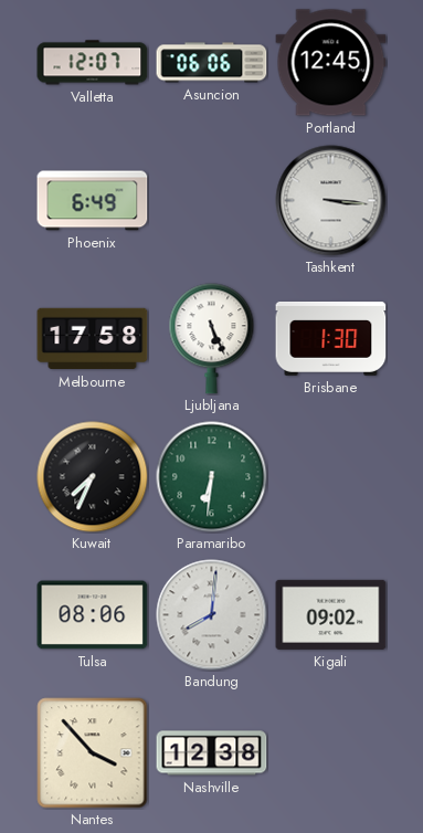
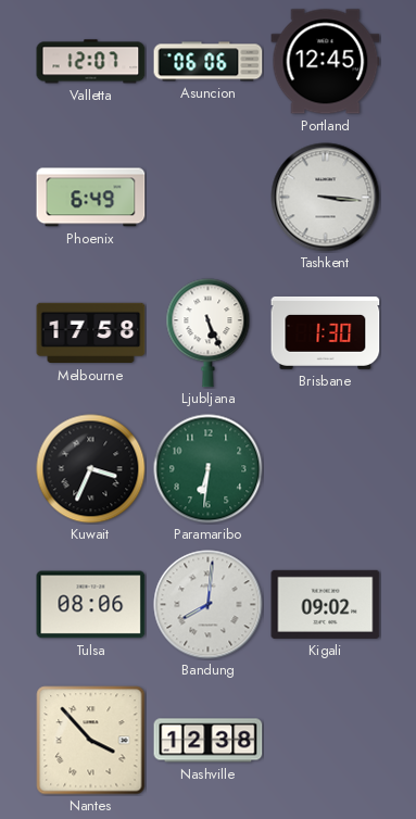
Kuwait: 7:34 -> 3:34 (91, 469)
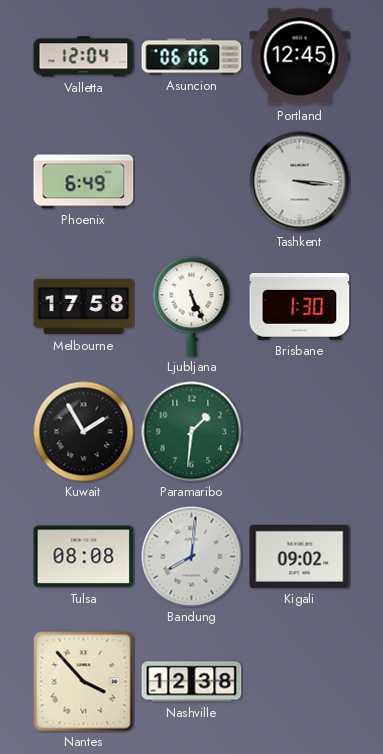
Valletta: 12:07 -> 12:04 (84, 57)
Kuwait: 3:34 -> 1:55 (84, 432)
Paramaribo: 6:31 -> 1:31 (192, 432)
Tulsa: 08:06 -> 08:08 (84, 557)
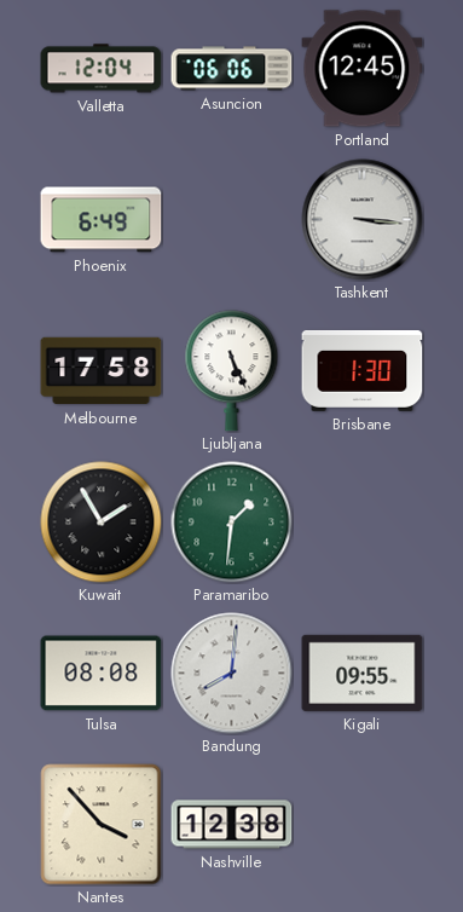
Kigali: 09:02 -> 09:55 (363, 673)
